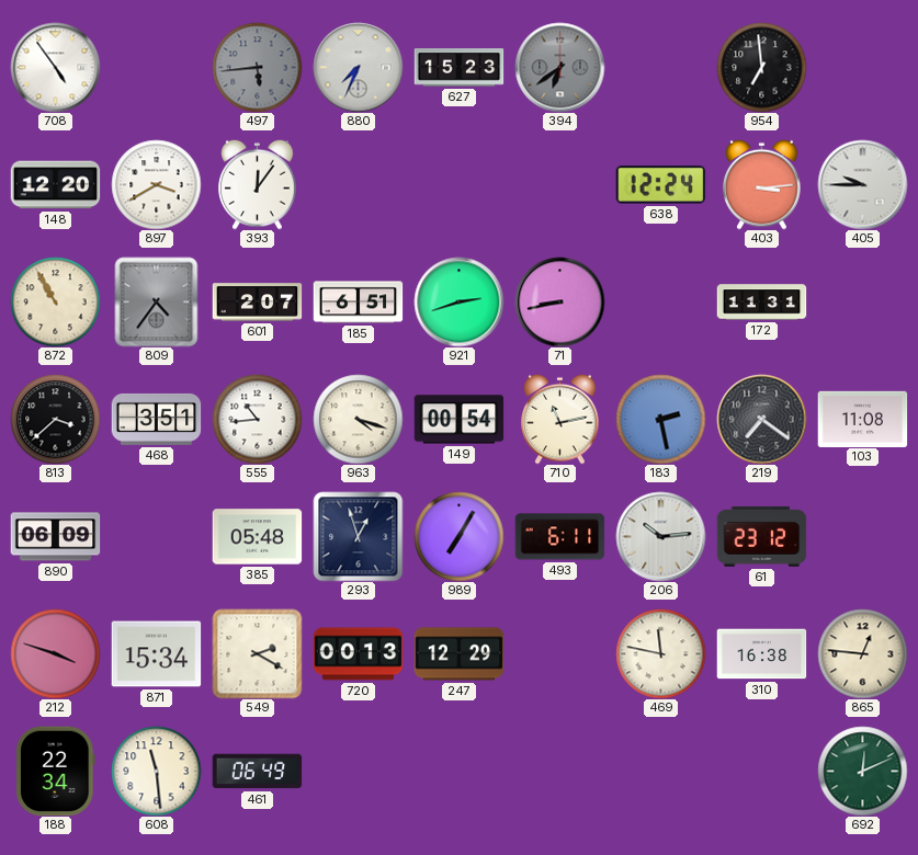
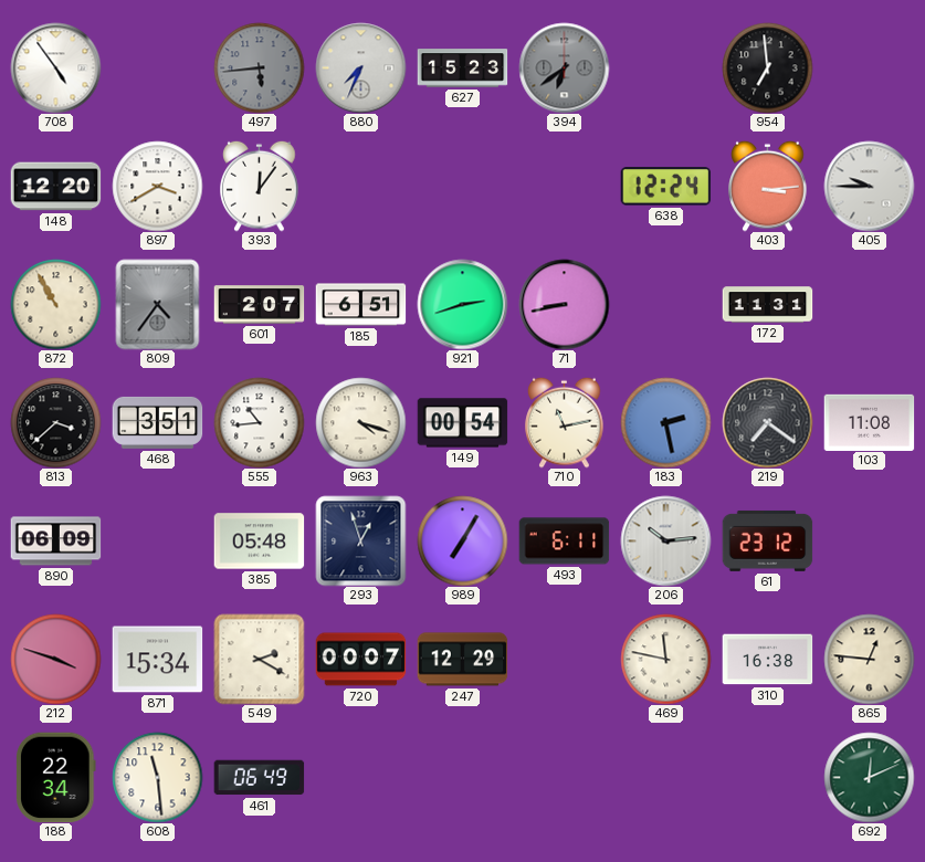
720: 00:13 -> 00:07 (360, 660)
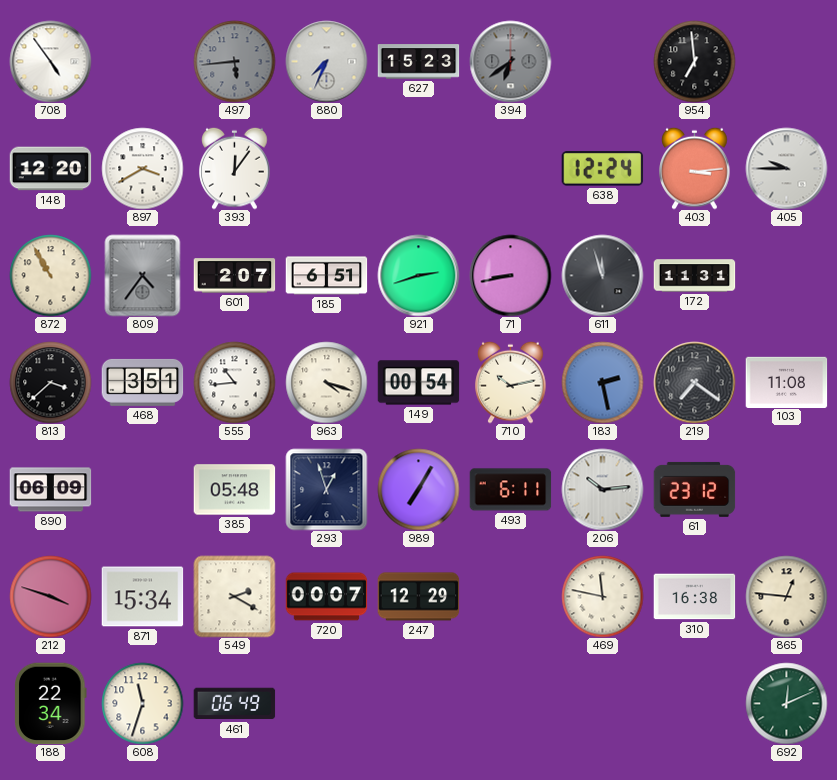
611: none -> 11:57 (602, 275)
710: 11:13 -> 10:13 (511, 382)
608: 11:29 -> 11:33 (142, 703)
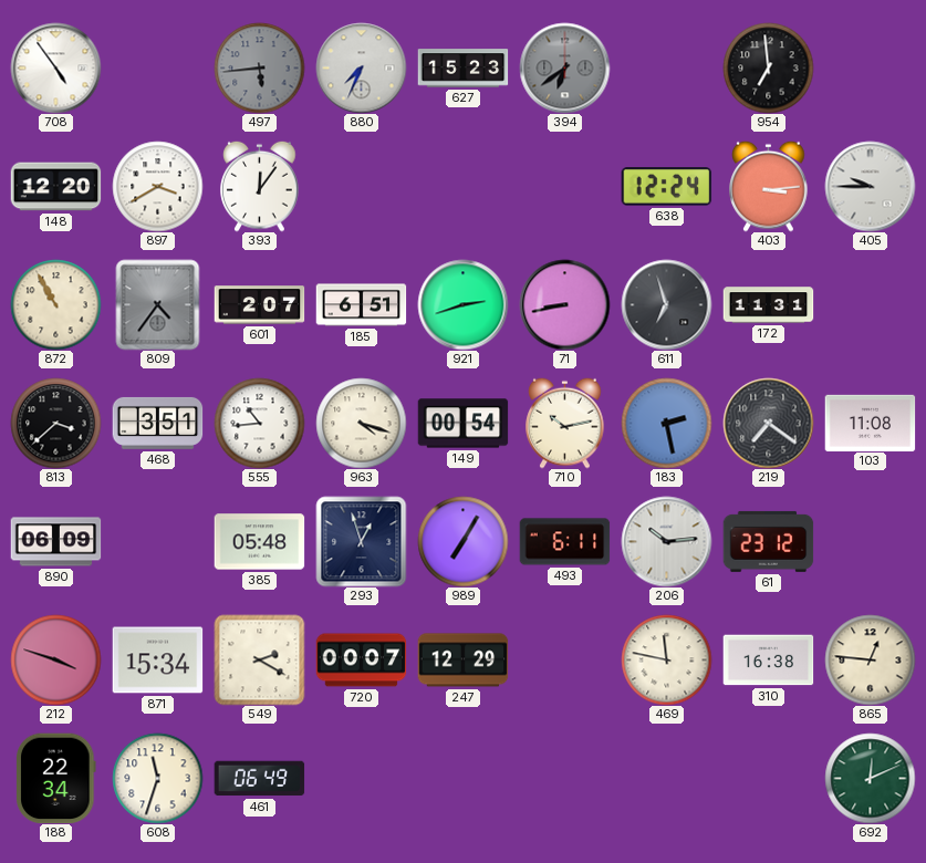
611: 11:57 -> 6:57 (666, 304)
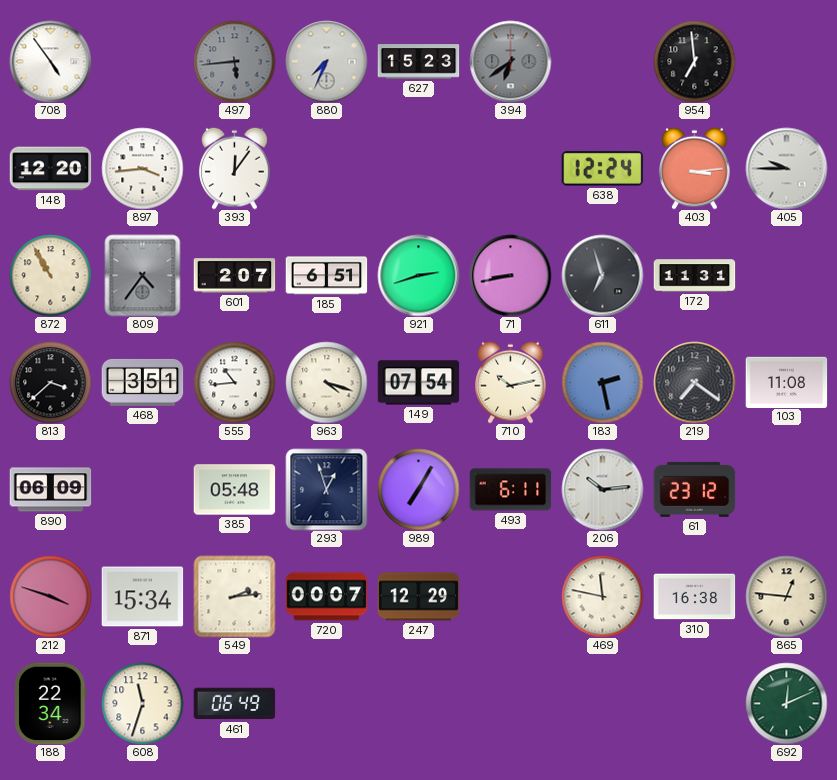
897: 3:40 -> 3:44 (142, 168)
149: 00:54 -> 07:54 (418, 383)
549: 2:20 -> 2:14 (234, 596)
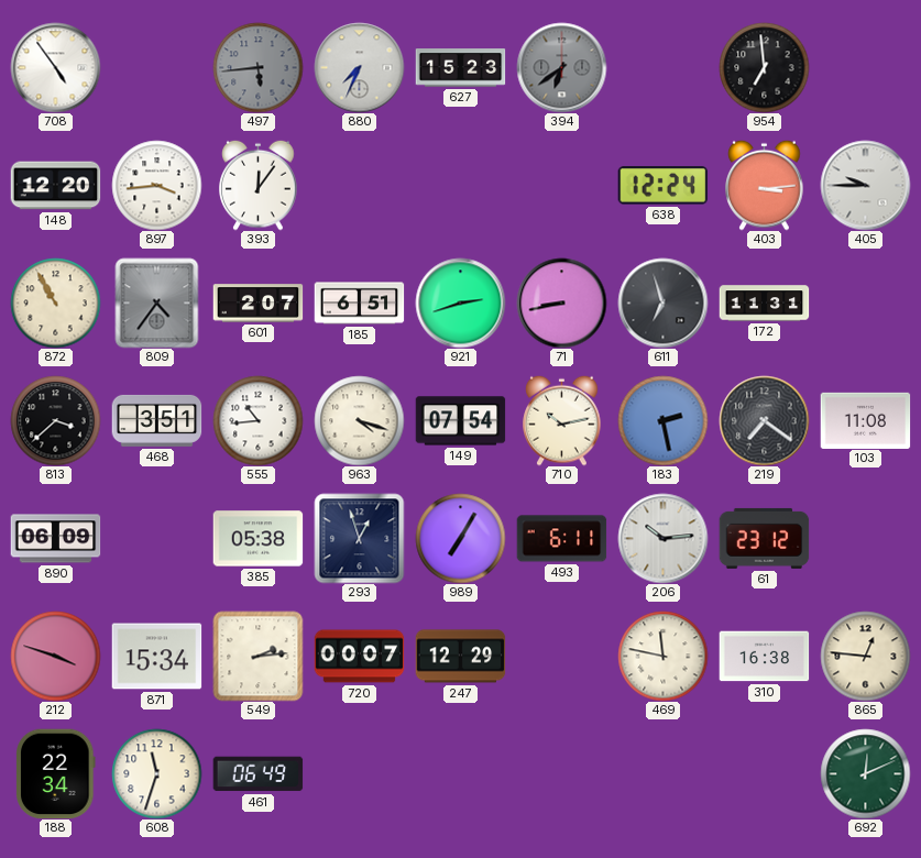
385: 05:48 -> 05:38 (257, 539)
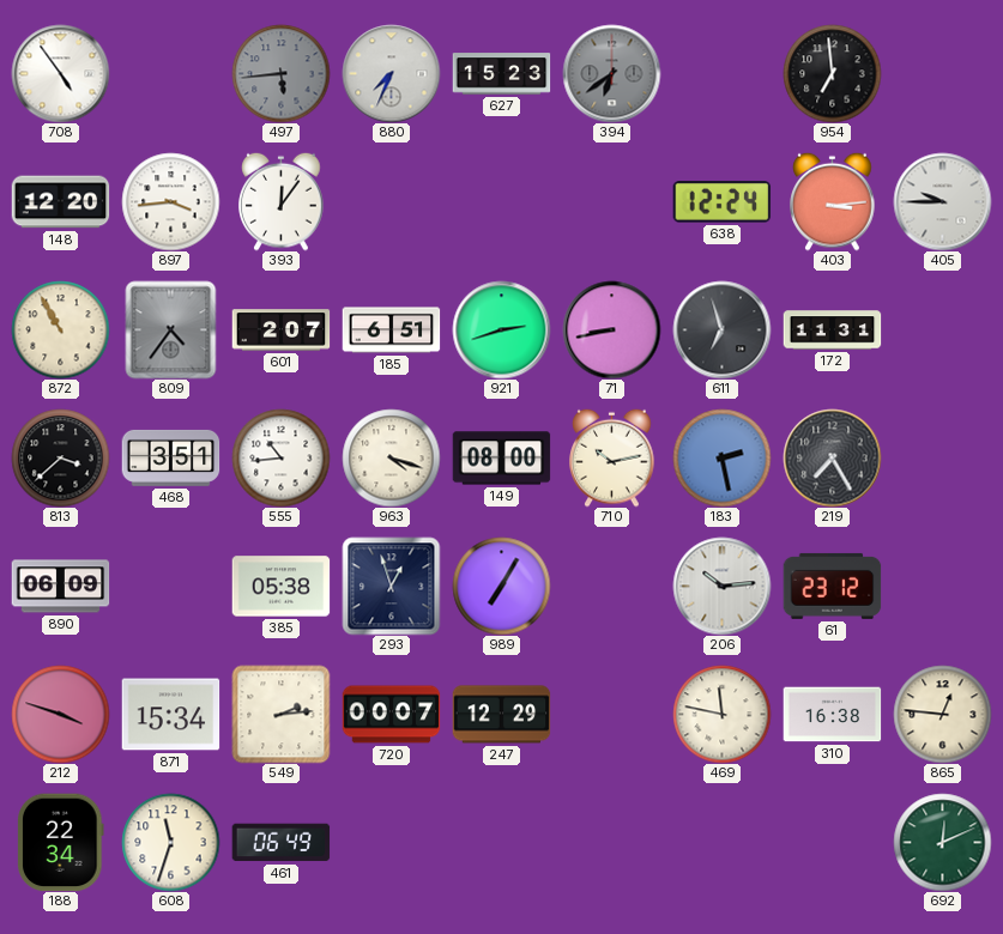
149: 07:54 -> 08:00 (501, 459)
219: 7:21 -> 7:25 (832, 457)
103: 11:08 -> none (865, 420)
493: 6:11 -> none (561, 539)
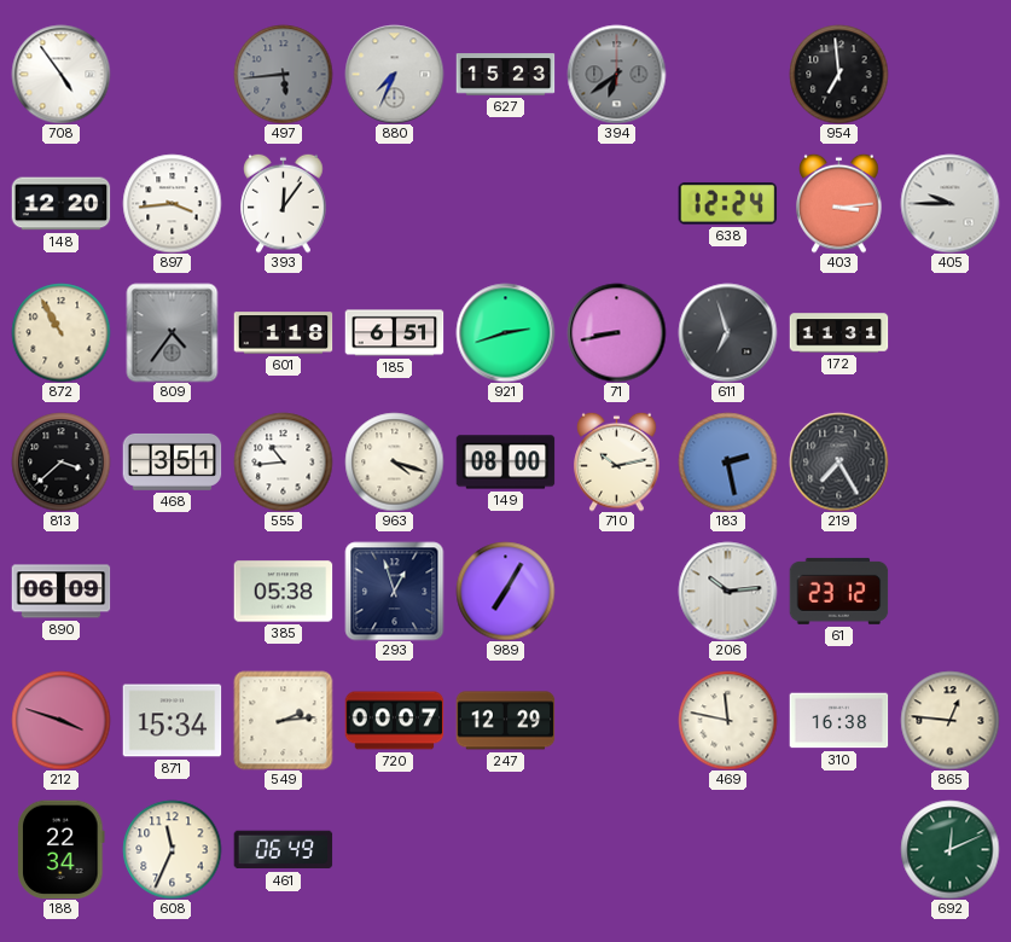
601: 2:07 -> 1:18 (283, 333)
608: 11:33 -> 11:34 (172, 849)
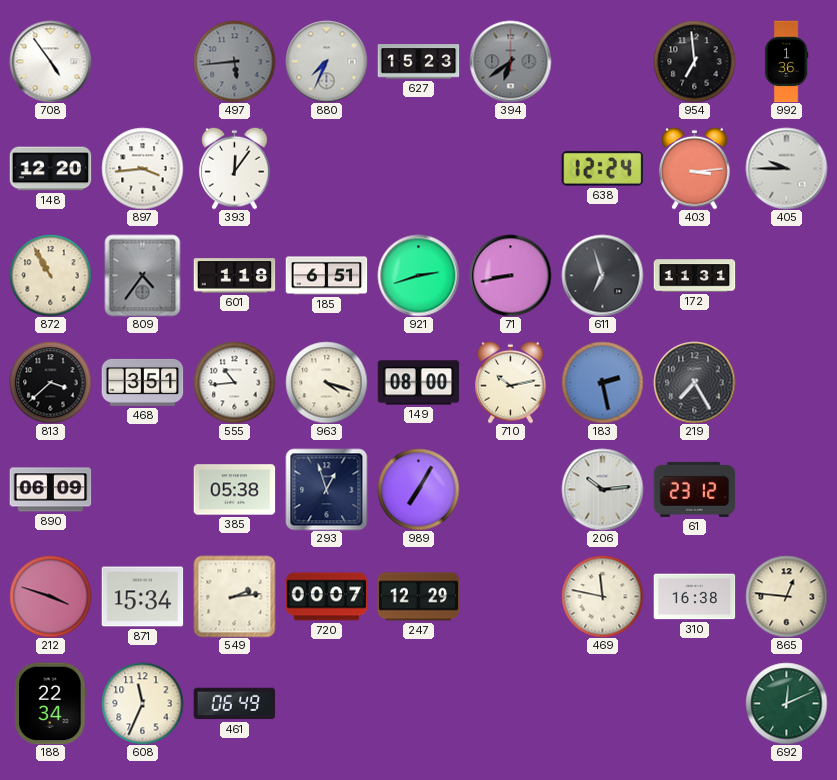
992: none -> 1:36 (786, 61)
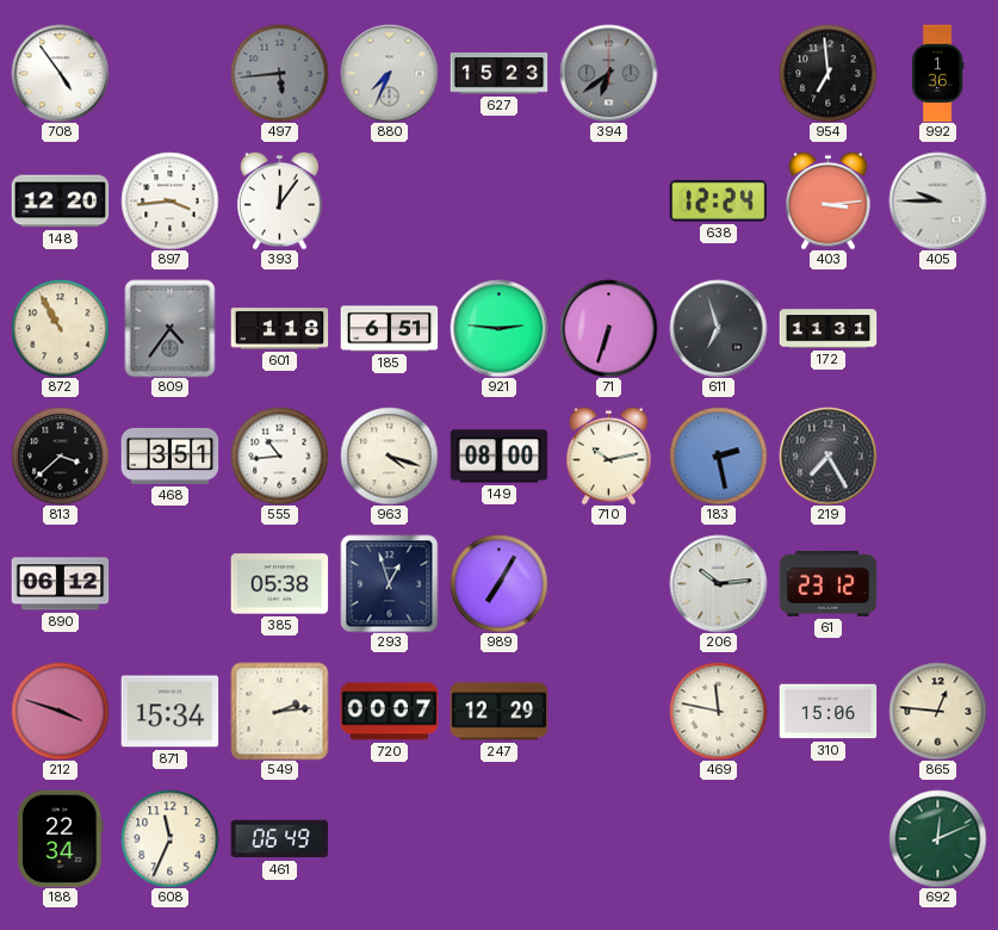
921: 2:42 -> 2:46 (498, 328)
71: 8:43 -> 6:33 (608, 328)
890: 06:09 -> 06:12 (60, 584)
310: 16:38 -> 15:06 (827, 712)
